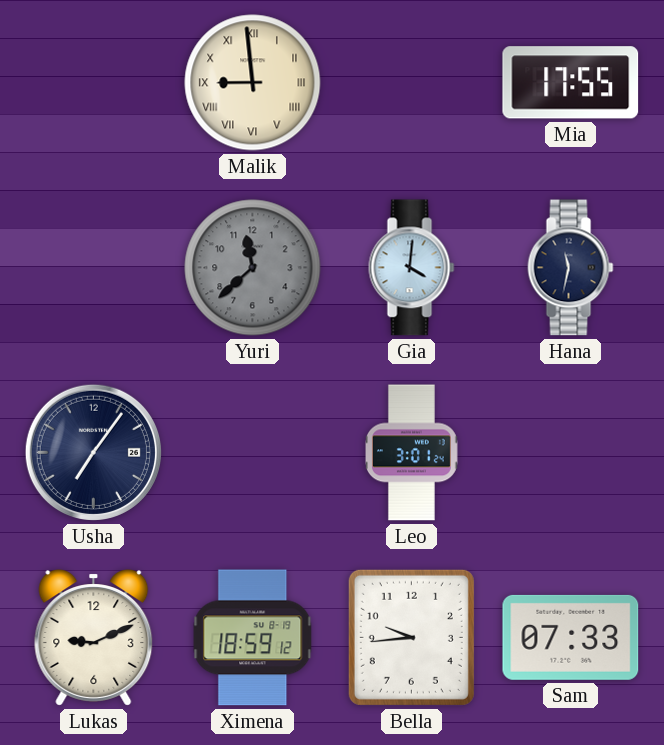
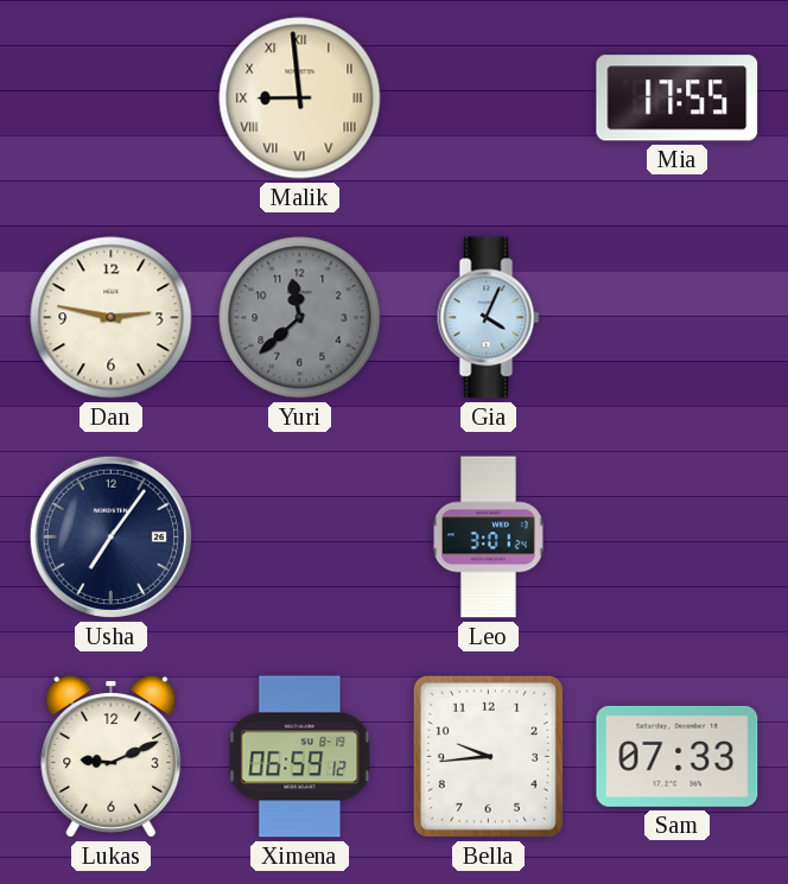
Dan: none -> 2:47 (112, 318)
Gia: 4:01 -> 4:04 (489, 318)
Hana: 11:32 -> none (571, 268)
Ximena: 18:59 -> 06:59 (300, 757)
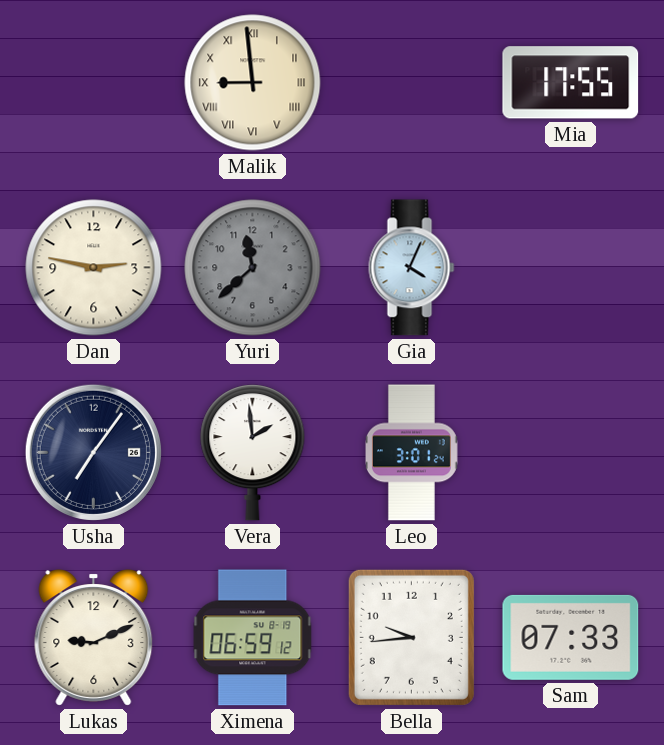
Vera: none -> 1:59 (253, 453)
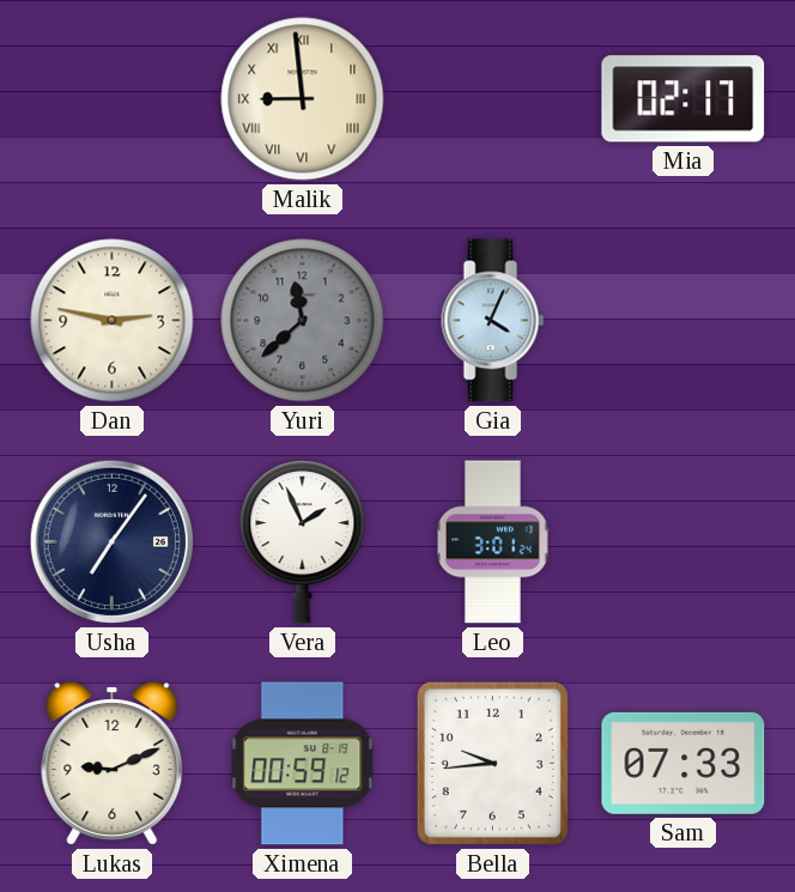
Mia: 17:55 -> 02:17 (684, 99)
Vera: 1:59 -> 1:56 (303, 542)
Ximena: 06:59 -> 00:59 (303, 764)
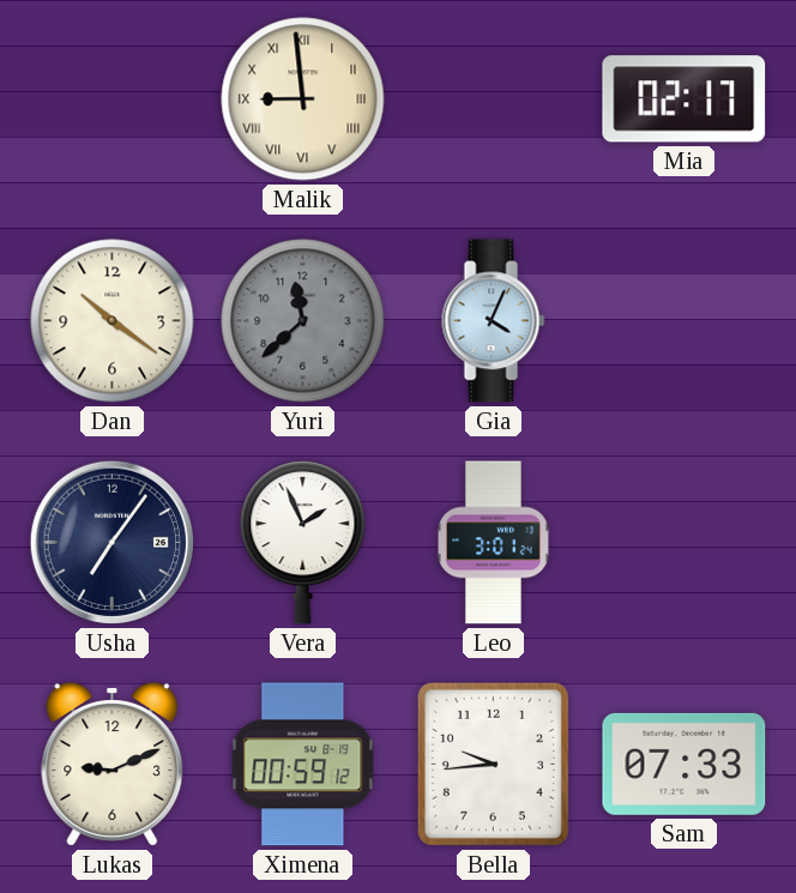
Dan: 2:47 -> 10:21 (113, 321)
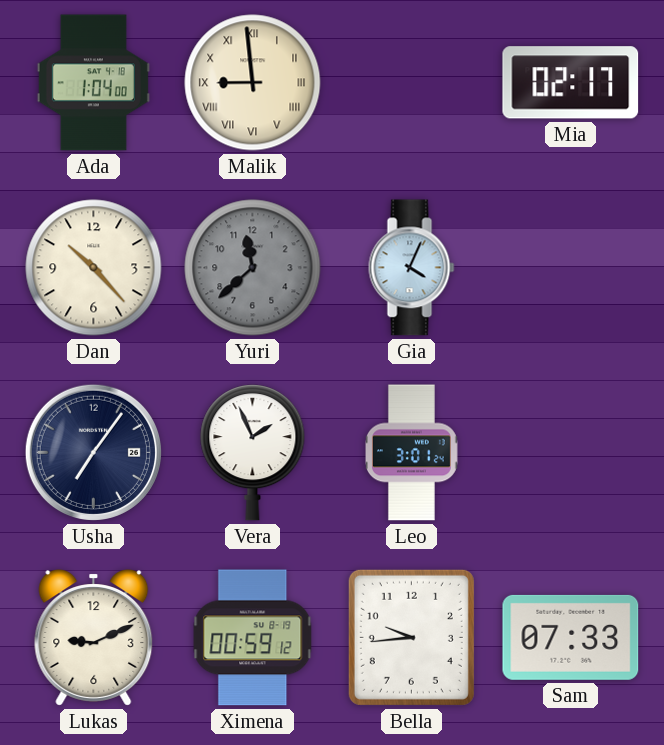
Ada: none -> 1:04 (93, 83)
Dan: 10:21 -> 10:23 (94, 268)
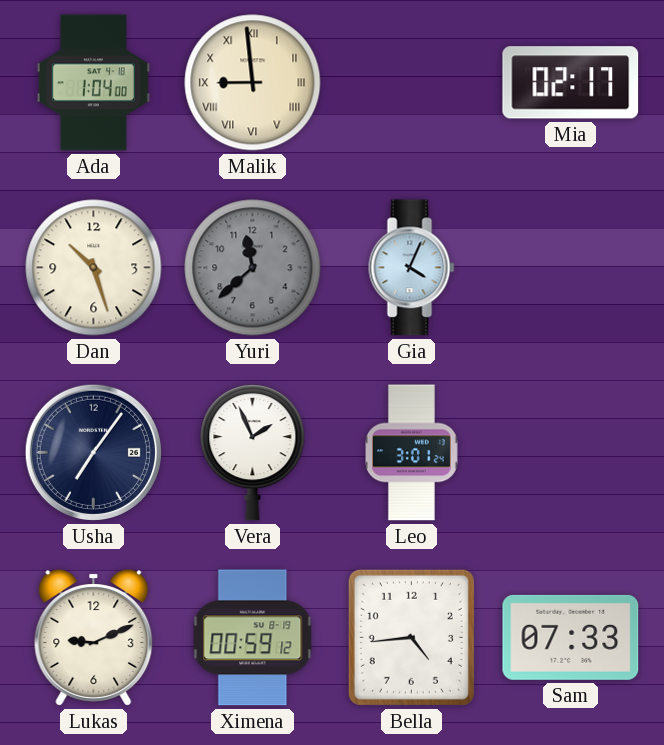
Dan: 10:23 -> 10:27 (94, 268)
Bella: 9:44 -> 4:44 (411, 637)
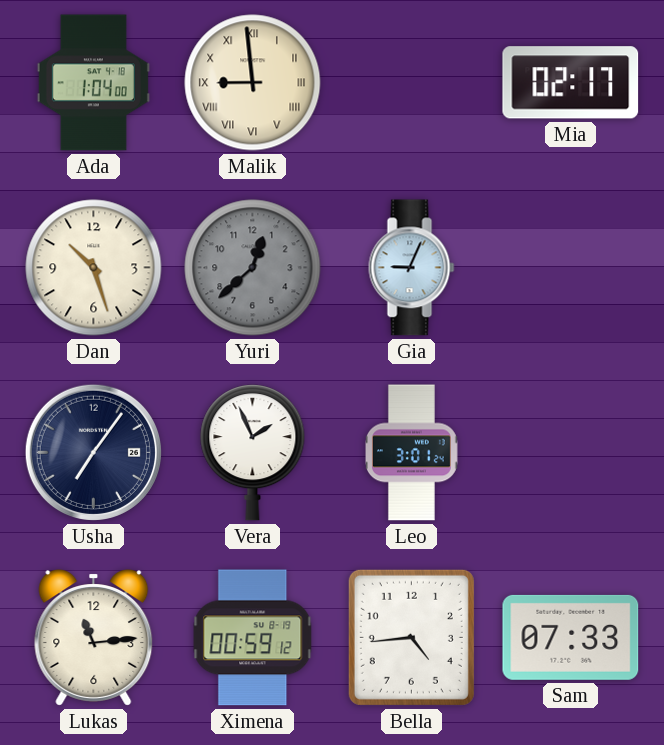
Yuri: 11:38 -> 12:38 (253, 268)
Gia: 4:04 -> 9:04 (412, 268)
Lukas: 9:11 -> 11:14 (94, 638)
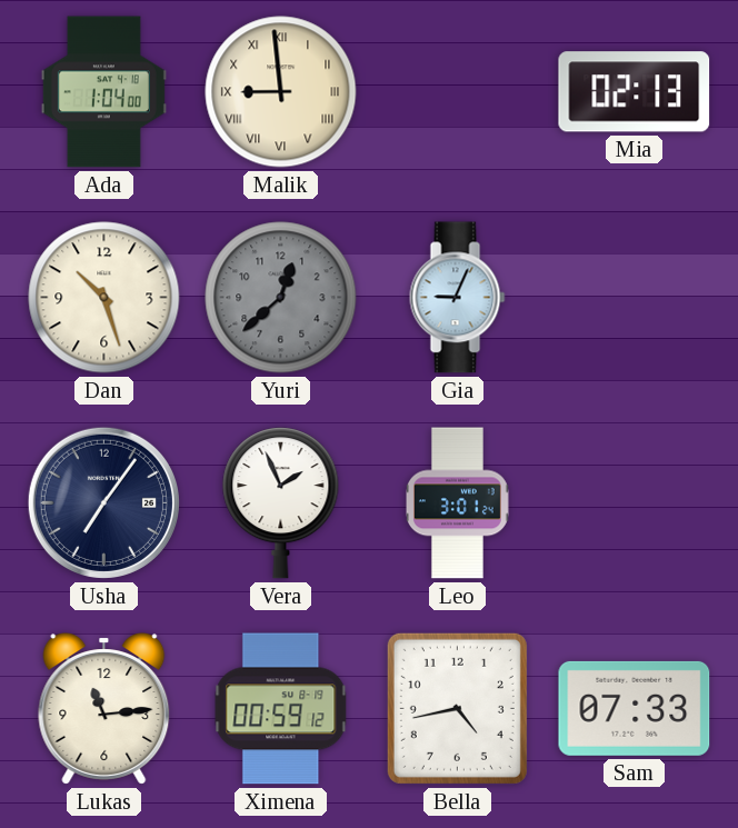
Mia: 02:17 -> 02:13 (635, 92)
Bella: 4:44 -> 4:43 (457, 708)
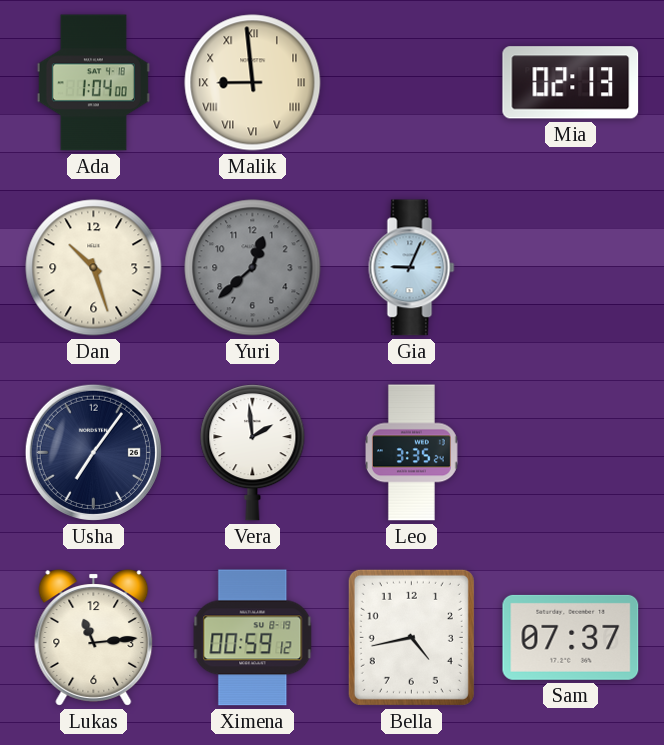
Vera: 1:56 -> 1:59 (253, 453)
Leo: 3:01 -> 3:35 (412, 453)
Sam: 07:33 -> 07:37 (571, 637)
